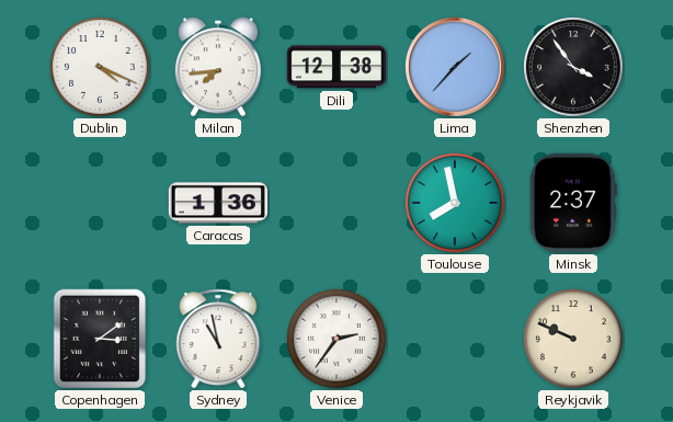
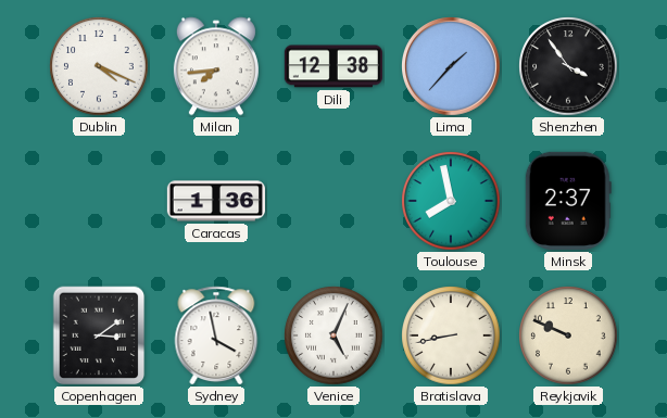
Sydney: 10:58 -> 3:58 (216, 335)
Venice: 2:36 -> 5:04 (333, 335)
Bratislava: none -> 8:43 (451, 335)
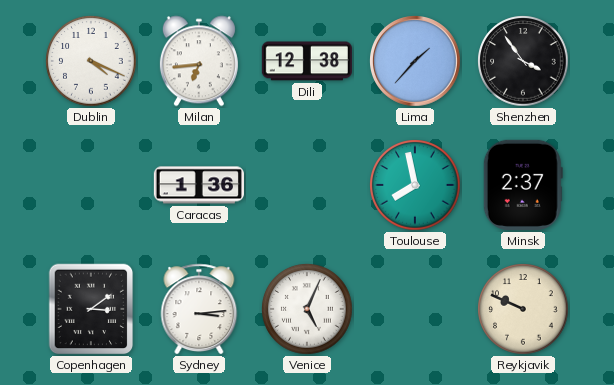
Milan: 7:44 -> 6:44 (199, 61)
Sydney: 3:58 -> 3:14 (199, 309)
Bratislava: 8:43 -> none (451, 335)
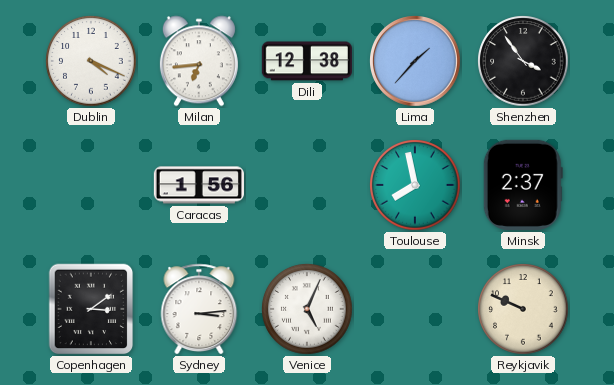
Caracas: 1:36 -> 1:56 (199, 185)
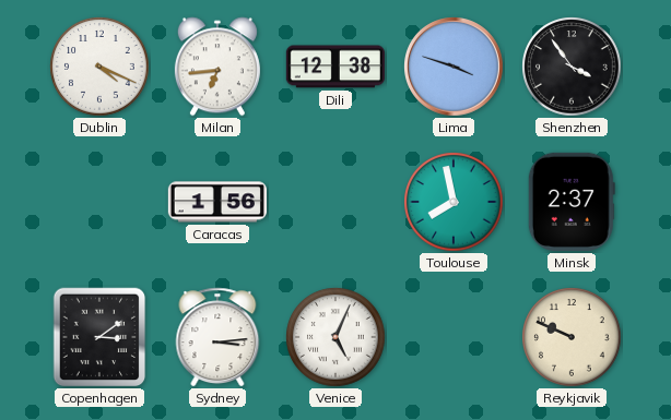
Lima: 1:37 -> 3:48 (455, 68)
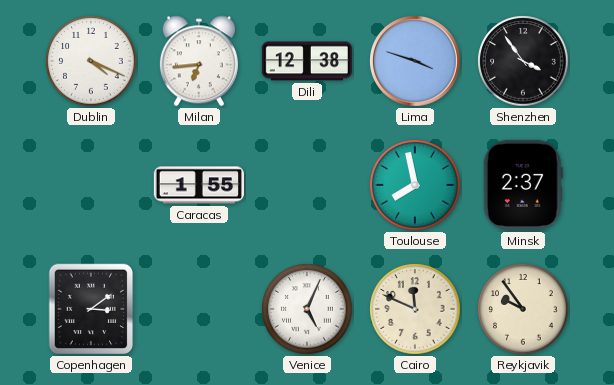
Caracas: 1:56 -> 1:55 (199, 185)
Sydney: 3:14 -> none (217, 337)
Cairo: none -> 11:49 (415, 309)
Reykjavik: 9:49 -> 9:54 (523, 309)
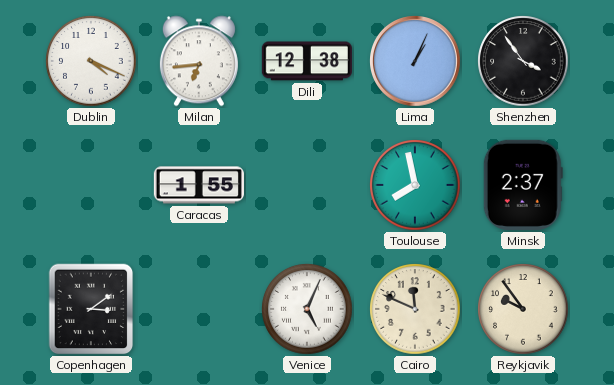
Lima: 3:48 -> 1:04 (416, 62)
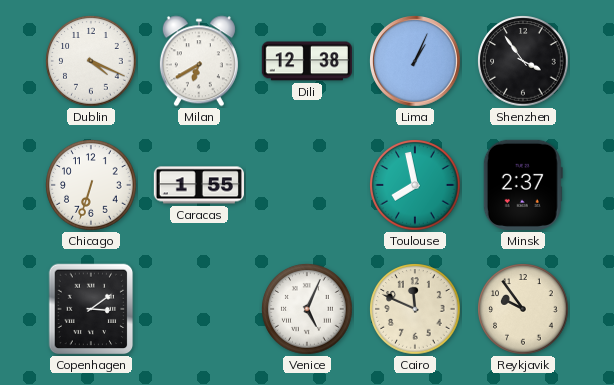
Milan: 6:44 -> 6:40 (199, 61)
Chicago: none -> 6:33 (91, 185)
